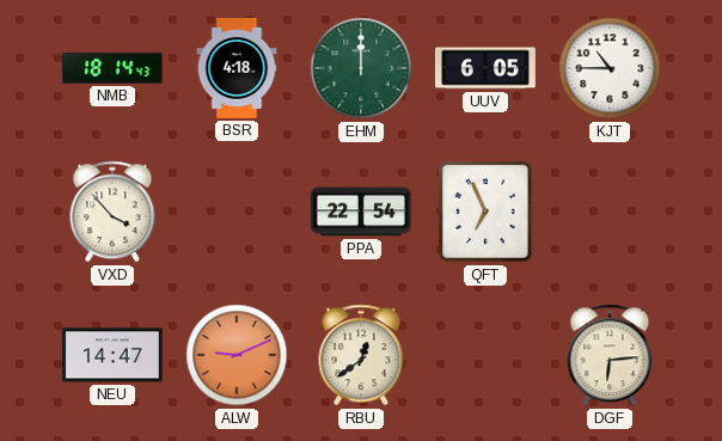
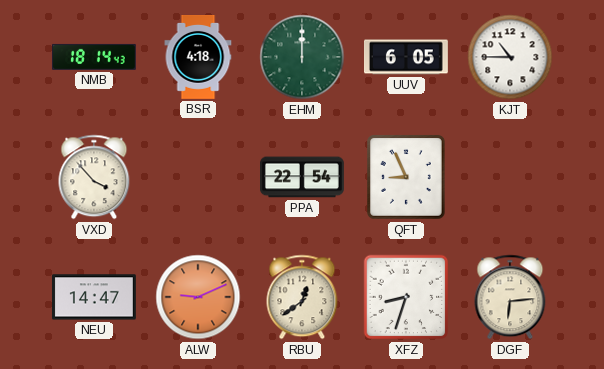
QFT: 6:56 -> 8:56 (407, 178)
XFZ: none -> 8:33 (406, 297)
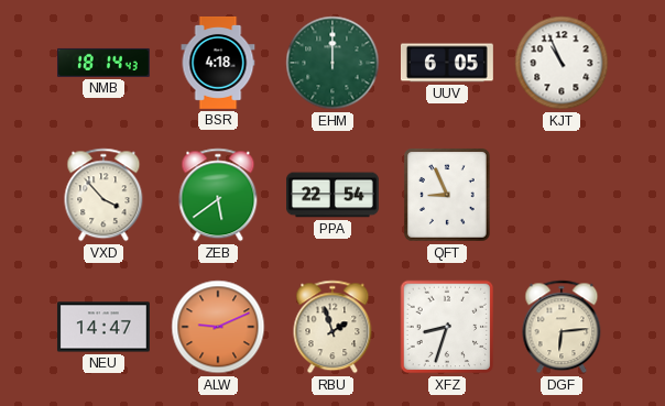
KJT: 10:45 -> 10:56 (562, 63)
ZEB: none -> 5:39 (218, 195)
RBU: 12:39 -> 1:57 (332, 327)
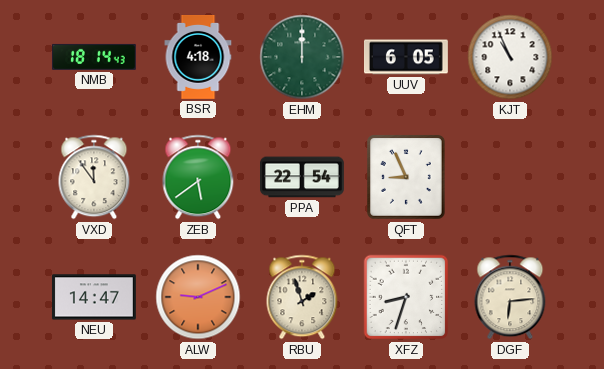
VXD: 3:53 -> 11:54 (94, 177)
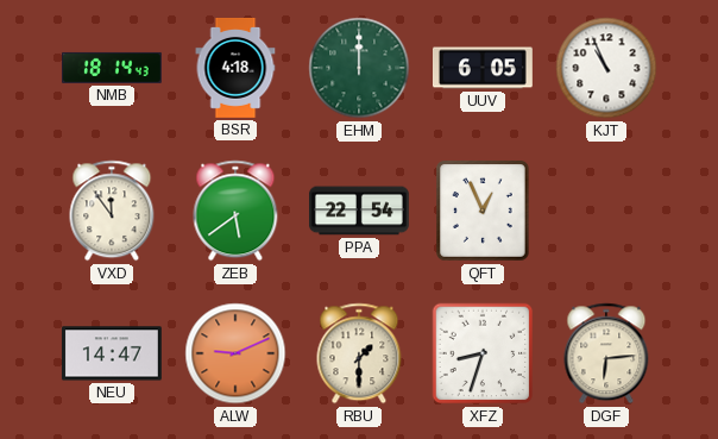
QFT: 8:56 -> 12:56 (484, 212)
RBU: 1:57 -> 1:30 (359, 353)
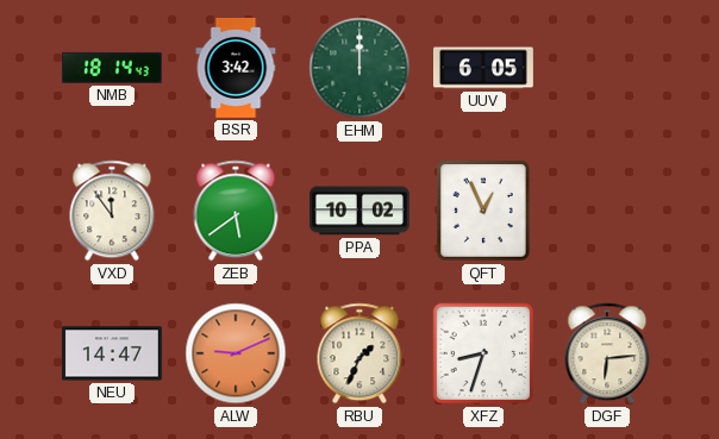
BSR: 4:18 -> 3:42 (236, 69)
KJT: 10:56 -> none (606, 68)
PPA: 22:54 -> 10:02 (361, 211)
RBU: 1:30 -> 1:34 (359, 353)
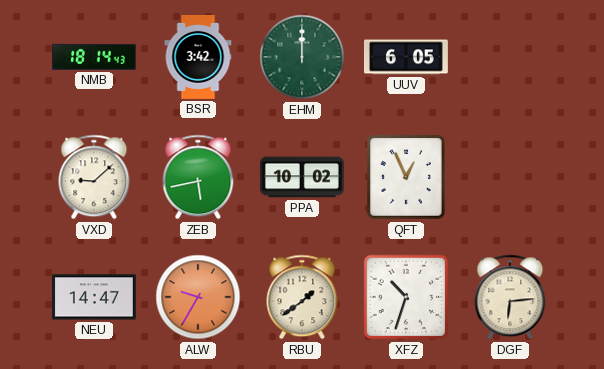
VXD: 11:54 -> 9:08 (94, 177)
ZEB: 5:39 -> 5:43 (198, 177)
ALW: 9:11 -> 9:35 (198, 297)
RBU: 1:34 -> 1:39 (302, 297)
XFZ: 8:33 -> 10:33 (406, 297)
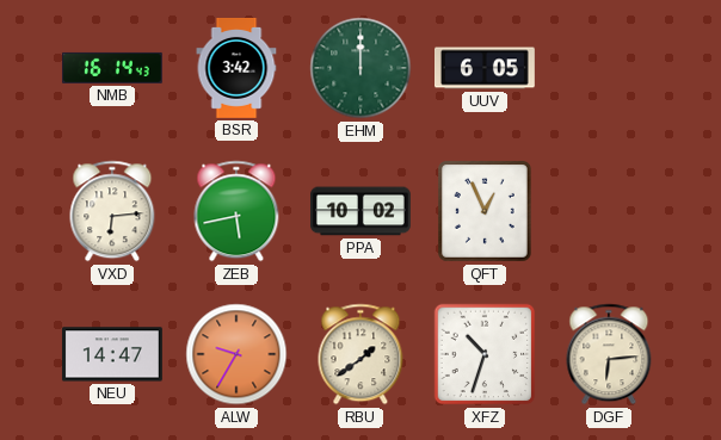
NMB: 18:14 -> 16:14 (112, 68)
VXD: 9:08 -> 6:14 (112, 211)
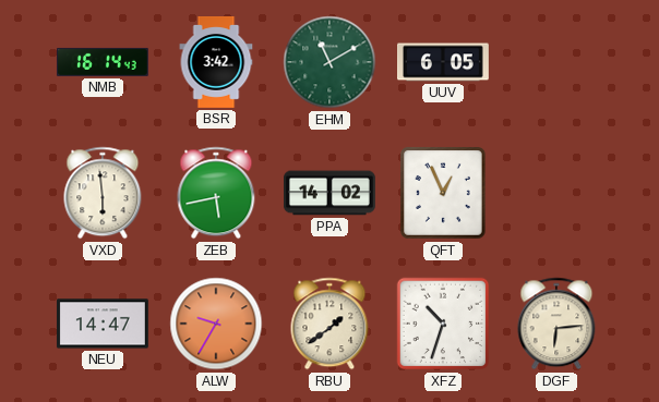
EHM: 12:00 -> 11:10 (329, 62)
VXD: 6:14 -> 5:59 (103, 193)
PPA: 10:02 -> 14:02 (331, 193)
